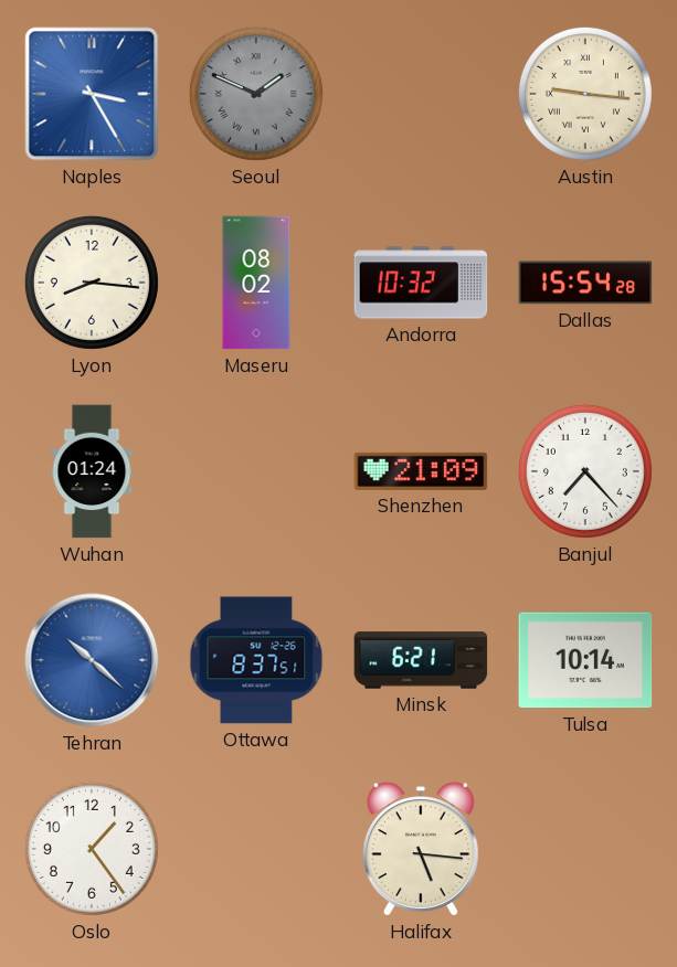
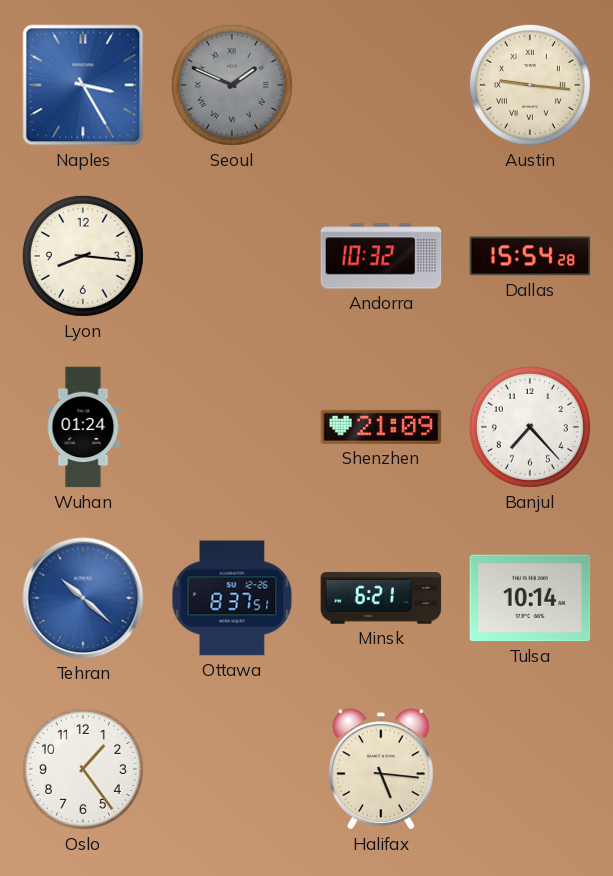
Maseru: 08:02 -> none (256, 283)
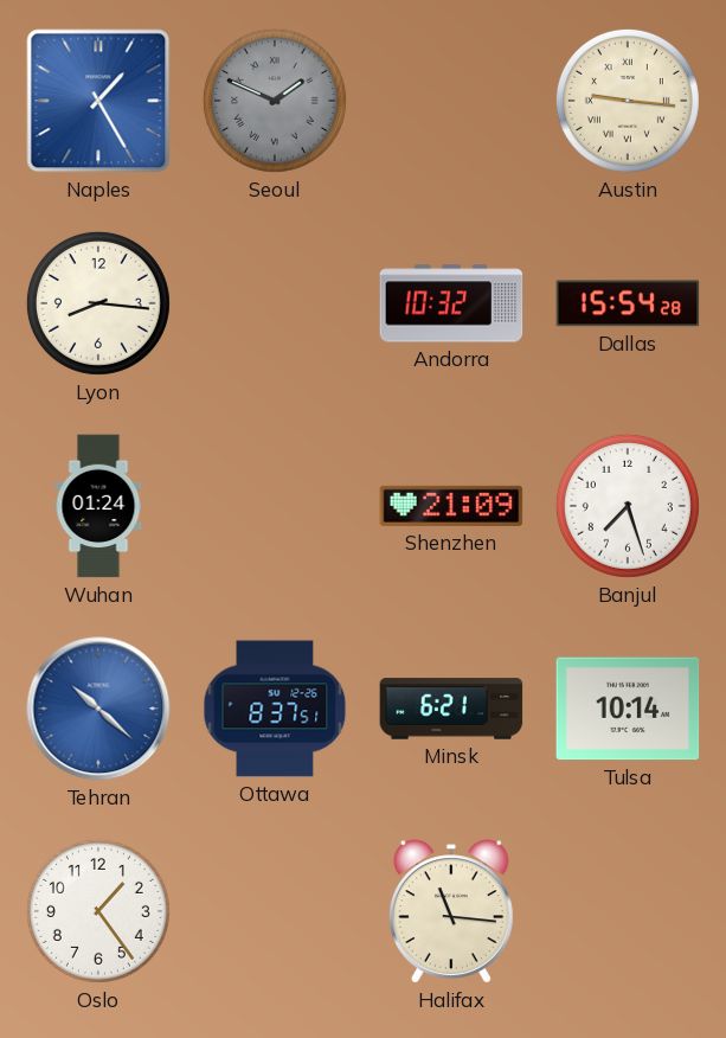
Naples: 3:25 -> 1:25 (98, 101)
Banjul: 7:23 -> 7:27 (628, 506)
Halifax: 5:16 -> 11:16 (451, 911)
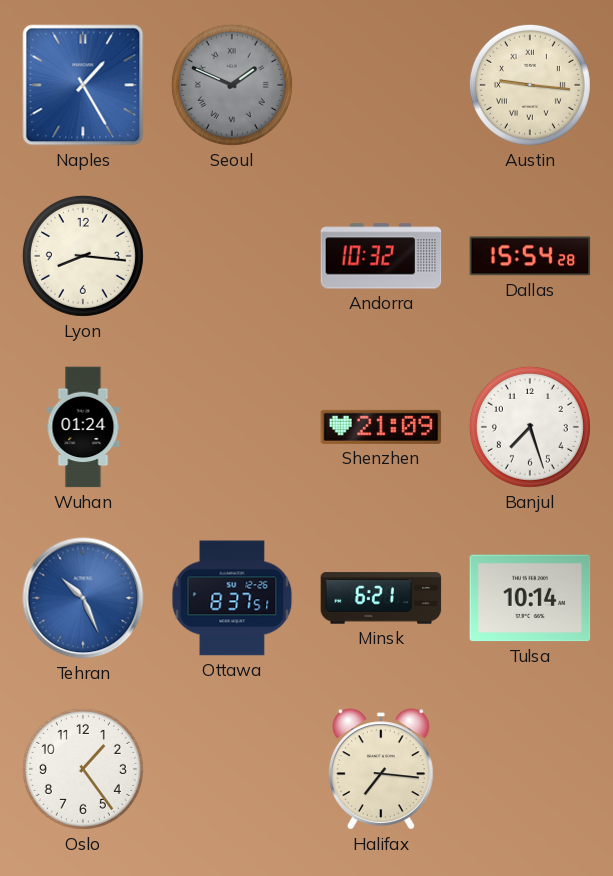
Tehran: 10:22 -> 10:26 (83, 598)
Halifax: 11:16 -> 7:16 (381, 769)
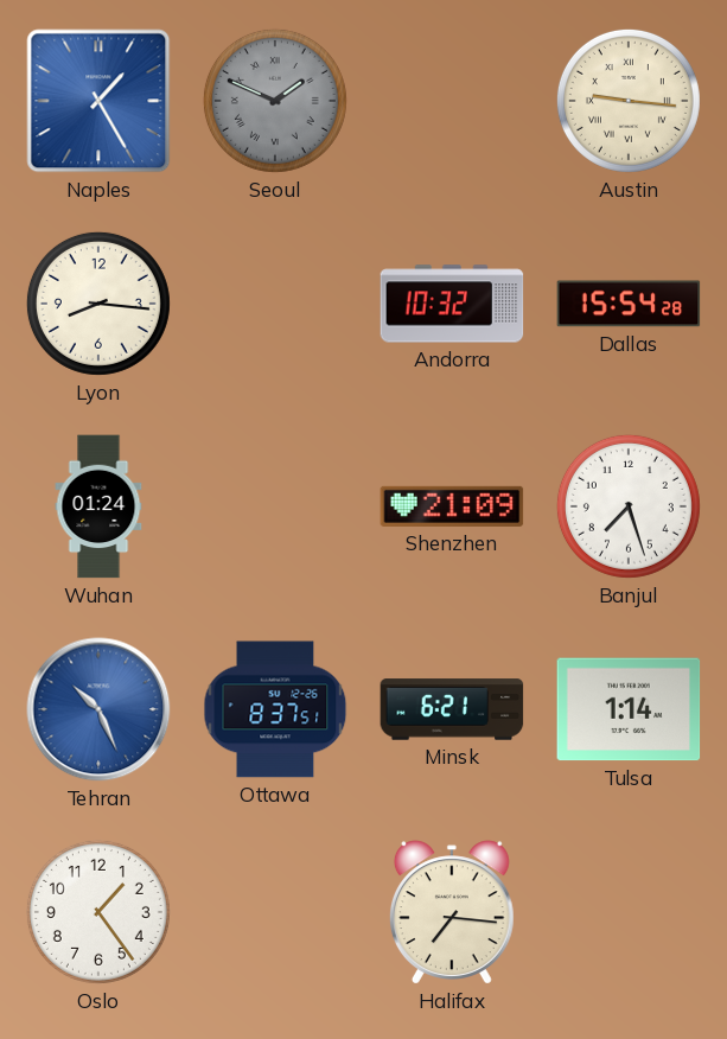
Tulsa: 10:14 -> 1:14 (629, 709)
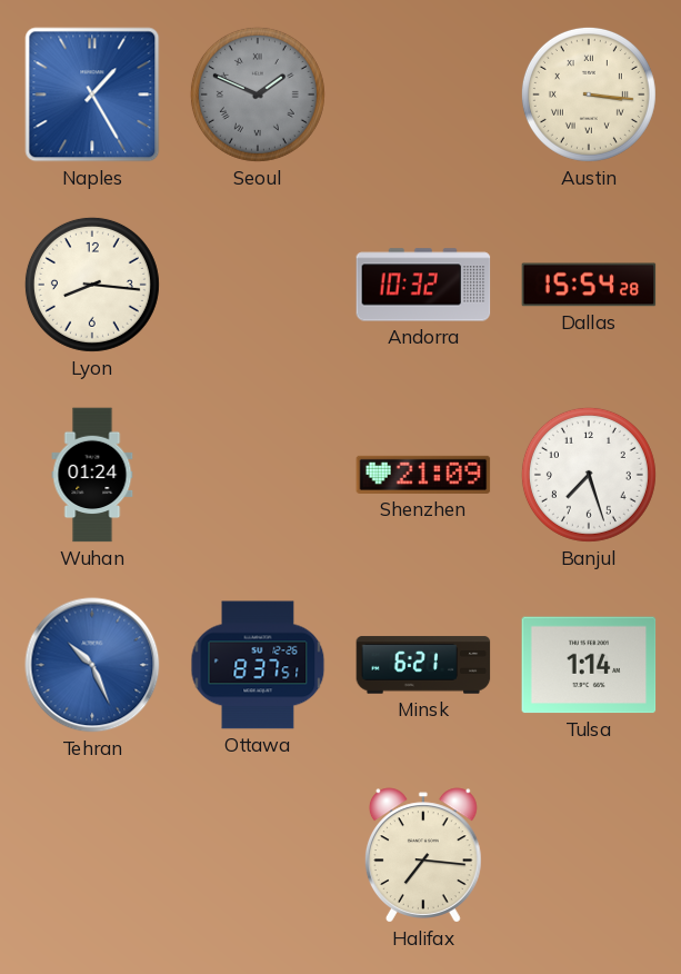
Austin: 9:16 -> 3:16 (589, 95)
Oslo: 1:24 -> none (98, 912)
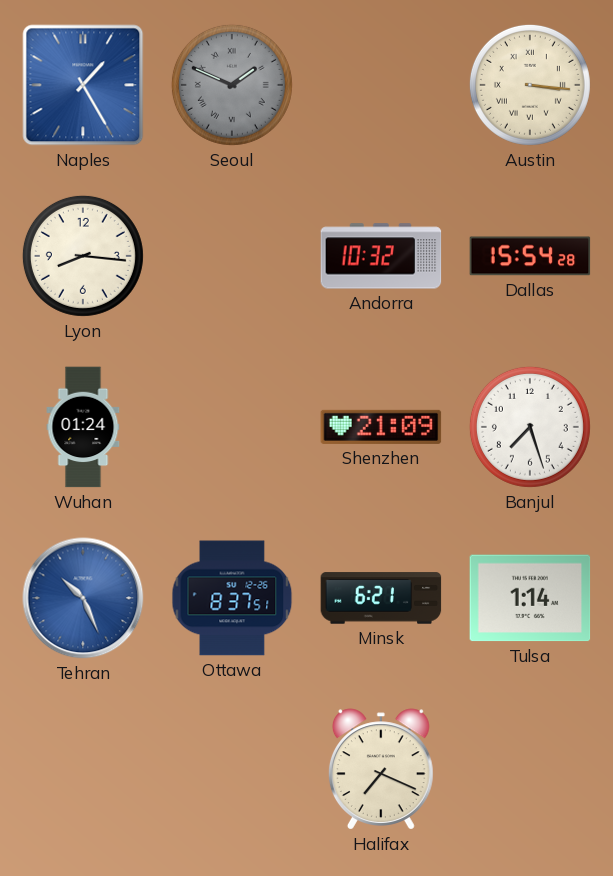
Halifax: 7:16 -> 7:19 (381, 769)
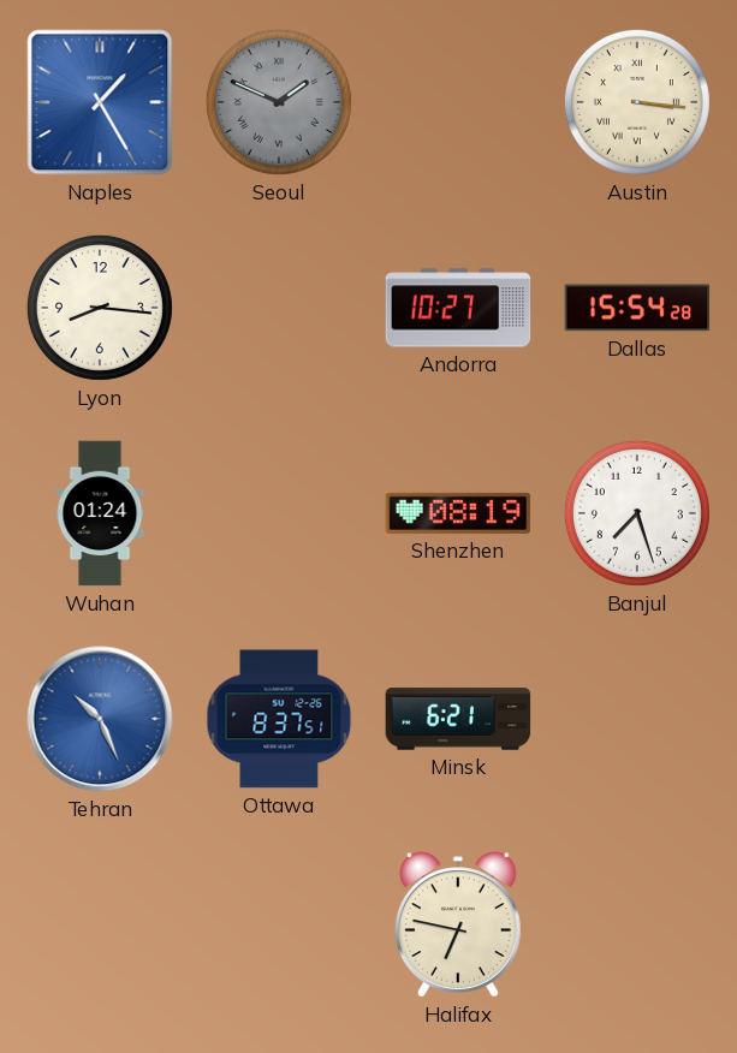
Andorra: 10:32 -> 10:27 (458, 308)
Shenzhen: 21:09 -> 08:19 (458, 513)
Tulsa: 1:14 -> none (530, 598)
Halifax: 7:19 -> 6:47 (458, 924)
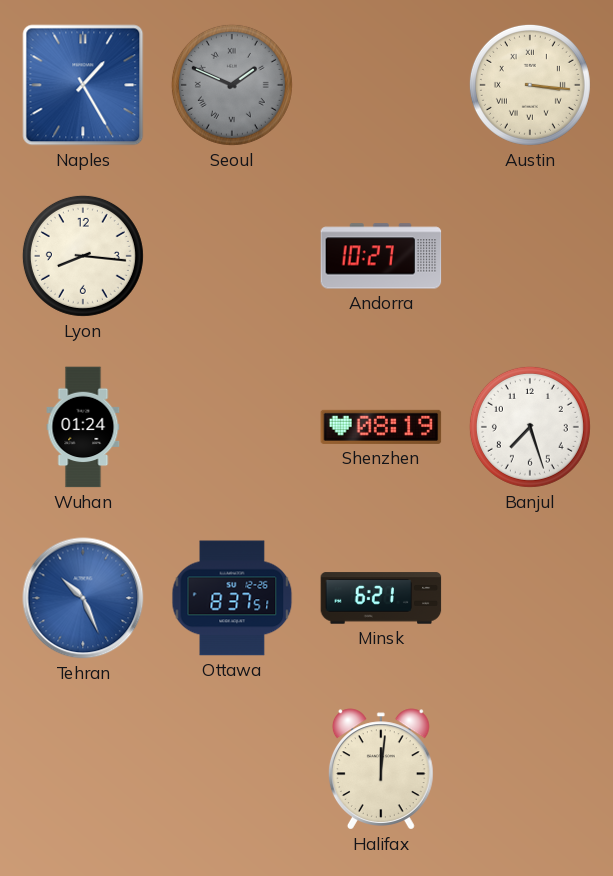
Dallas: 15:54 -> none (637, 308)
Halifax: 6:47 -> 12:01 (381, 769)
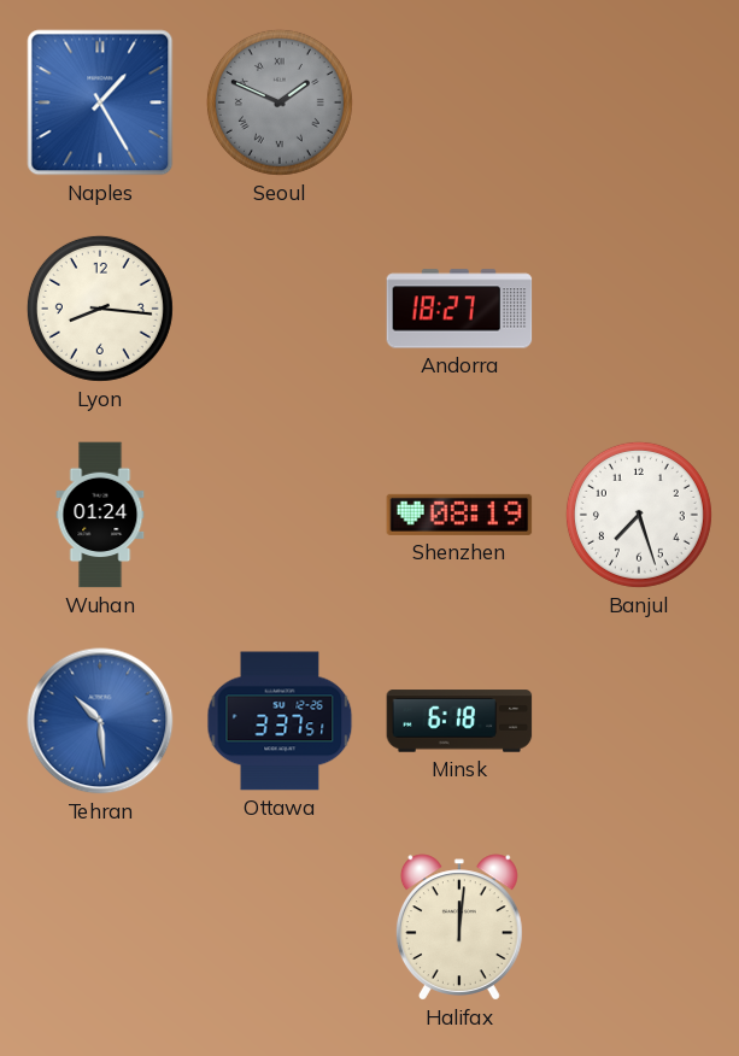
Austin: 3:16 -> none (530, 85)
Andorra: 10:27 -> 18:27 (459, 309)
Tehran: 10:26 -> 10:29 (100, 721)
Ottawa: 8:37 -> 3:37 (280, 721)
Minsk: 6:21 -> 6:18 (459, 721)
